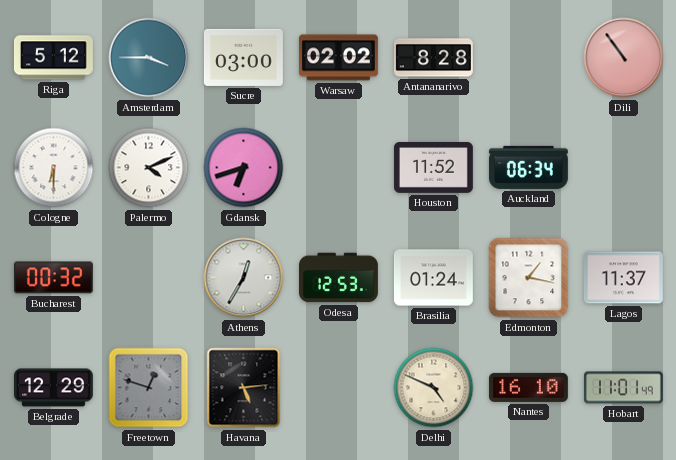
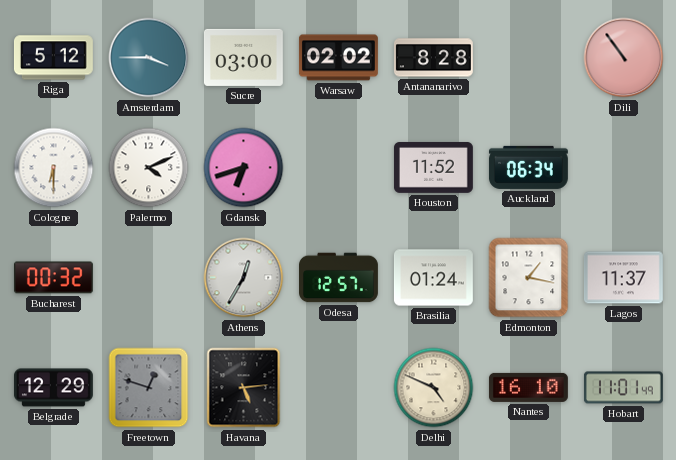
Odesa: 12:53 -> 12:57 (339, 278)
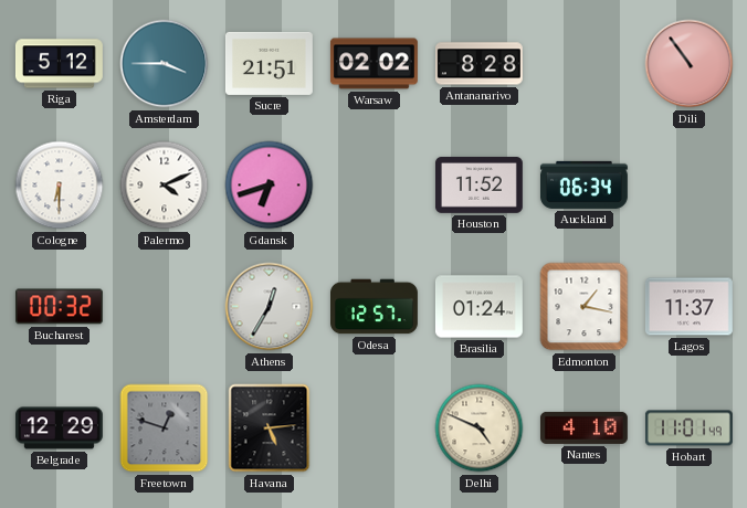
Sucre: 03:00 -> 21:51 (269, 63)
Nantes: 16:10 -> 4:10 (583, 427)
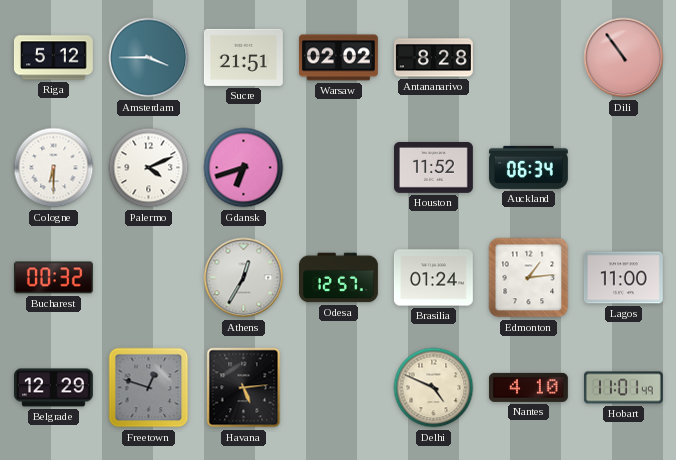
Edmonton: 1:17 -> 1:14 (529, 278)
Lagos: 11:37 -> 11:00 (623, 278)
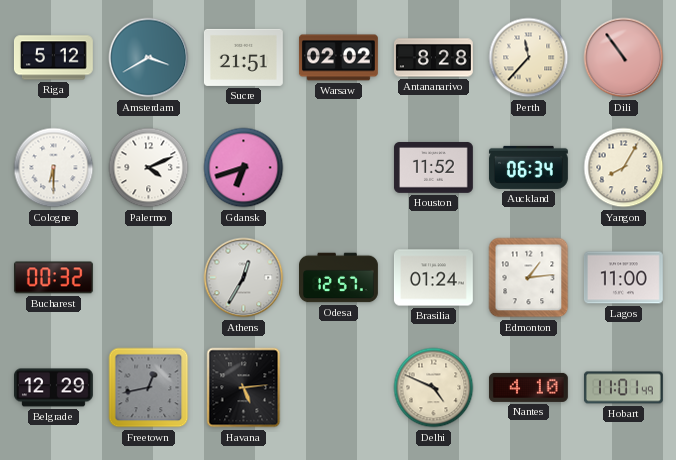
Amsterdam: 3:45 -> 3:40 (149, 58)
Perth: none -> 11:37 (529, 58)
Yangon: none -> 8:05 (624, 168)
Freetown: 12:48 -> 12:43 (149, 388)
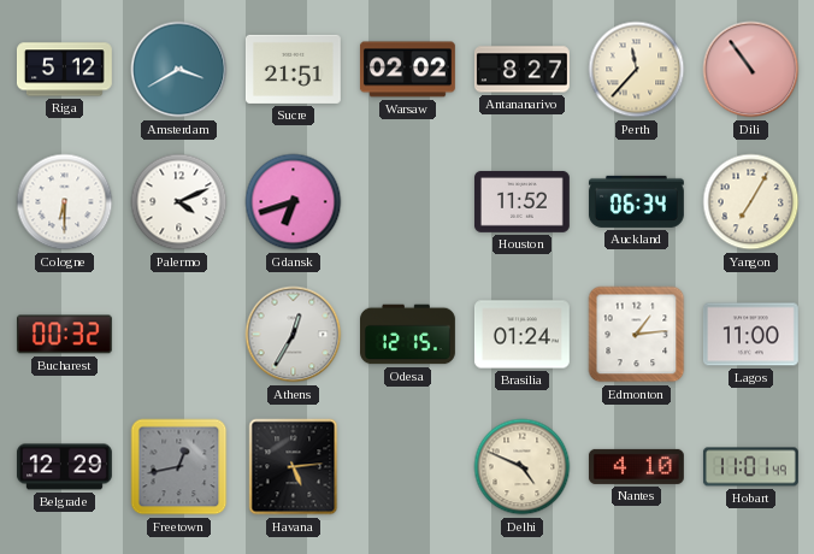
Antananarivo: 8:28 -> 8:27 (521, 70)
Yangon: 8:05 -> 7:05 (751, 202)
Odesa: 12:57 -> 12:15 (408, 335)
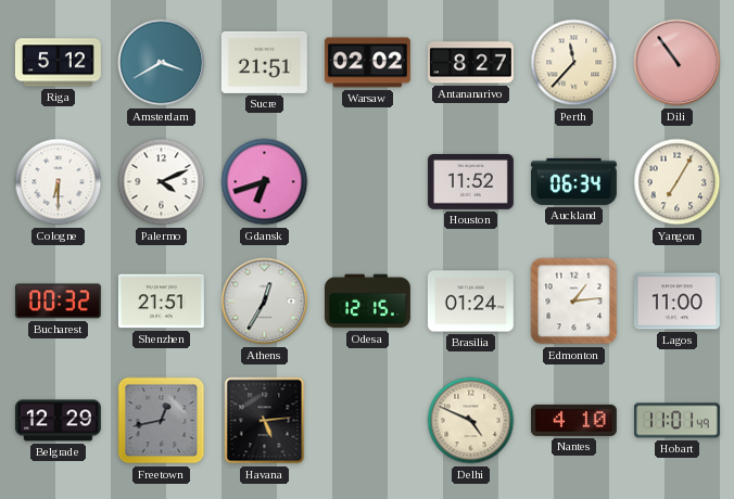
Shenzhen: none -> 21:51 (161, 302)
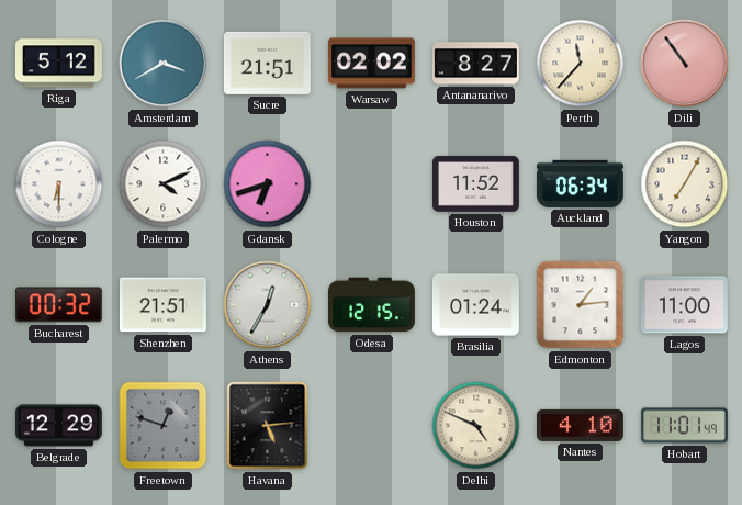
Freetown: 12:43 -> 12:48 (164, 426)
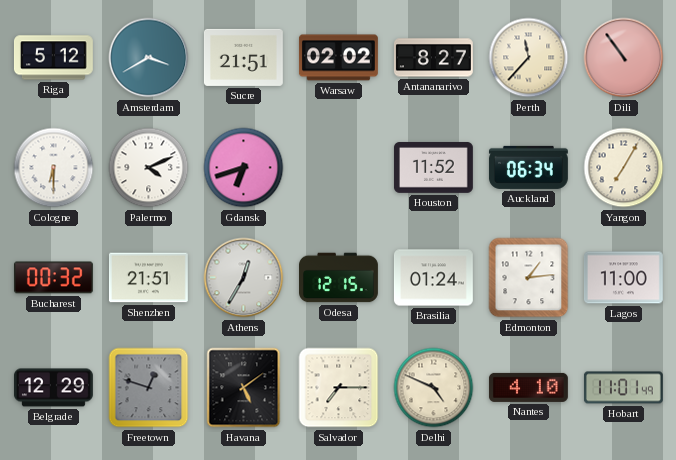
Havana: 5:14 -> 5:09 (244, 388)
Salvador: none -> 7:15 (339, 388)
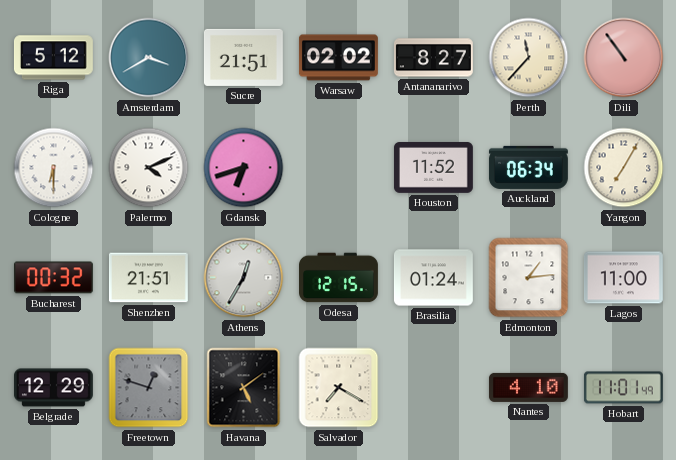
Salvador: 7:15 -> 7:20 (339, 388)
Delhi: 4:49 -> none (434, 388)
